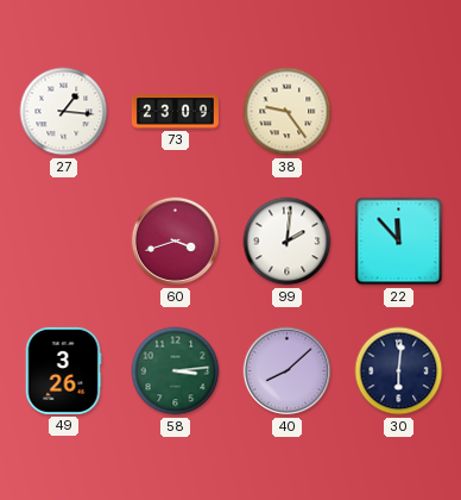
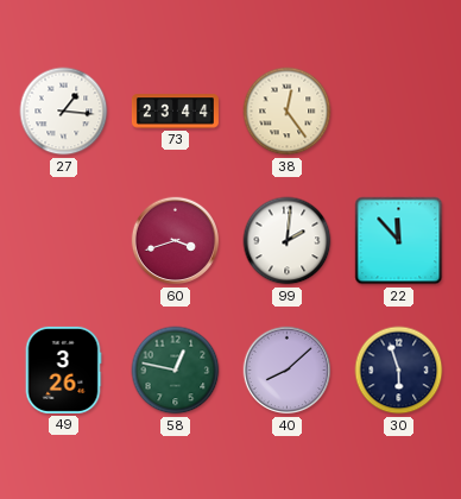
73: 23:09 -> 23:44 (175, 112)
38: 9:24 -> 12:24 (288, 112)
58: 3:14 -> 12:47 (176, 371)
30: 6:01 -> 5:57 (399, 371)
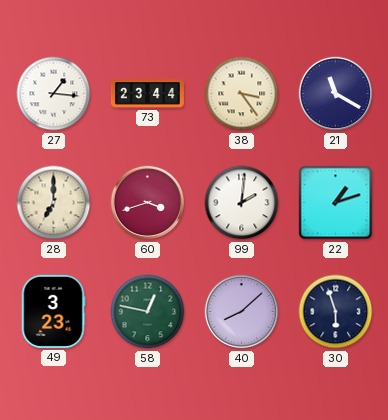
38: 12:24 -> 3:24 (242, 94)
21: none -> 11:20 (336, 94)
28: none -> 7:00 (54, 203)
22: 11:53 -> 1:12 (336, 203)
49: 3:26 -> 3:23 (53, 311)
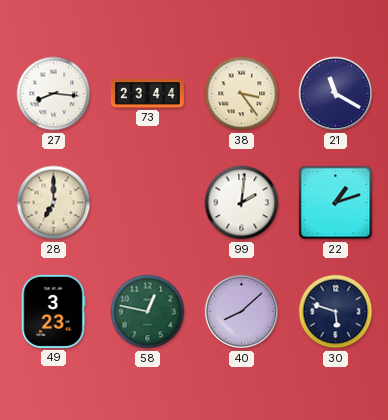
27: 1:16 -> 8:16 (54, 94)
60: 3:42 -> none (148, 203)
30: 5:57 -> 5:48 (336, 312)
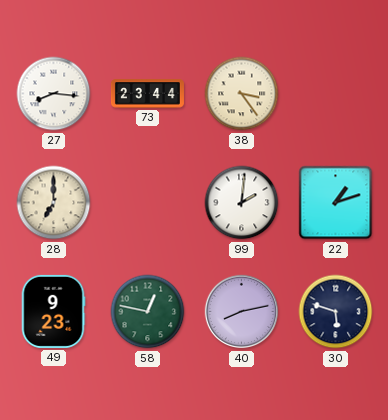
21: 11:20 -> none (336, 94)
49: 3:23 -> 9:23 (53, 311)
40: 8:08 -> 8:13 (242, 312)
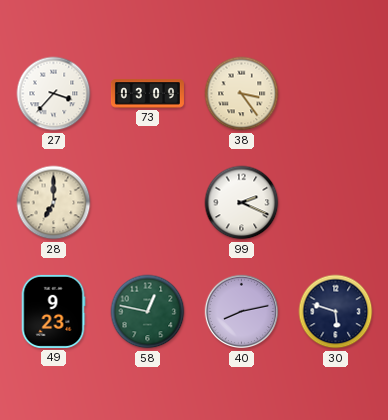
27: 8:16 -> 3:37 (54, 94)
73: 23:44 -> 03:09 (147, 94)
99: 2:01 -> 2:19 (242, 203)
22: 1:12 -> none (336, 203)
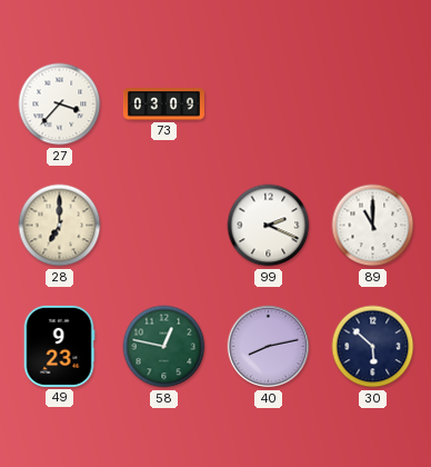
38: 3:24 -> none (242, 94)
89: none -> 11:00 (373, 226)
30: 5:48 -> 5:52 (373, 347)
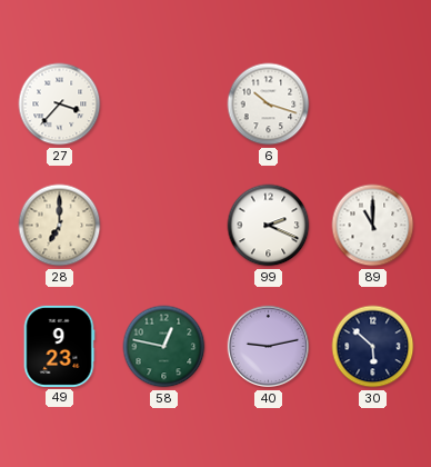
73: 03:09 -> none (163, 105)
6: none -> 10:18 (269, 105)
40: 8:13 -> 9:13 (269, 347)
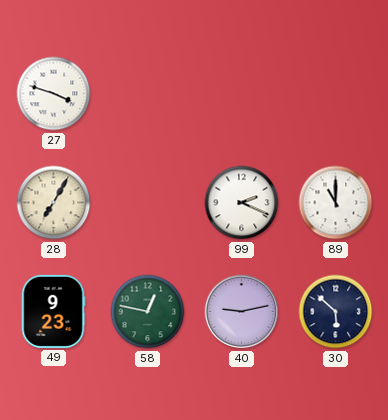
27: 3:37 -> 3:48 (54, 94)
6: 10:18 -> none (269, 105)
28: 7:00 -> 7:05 (54, 203)
